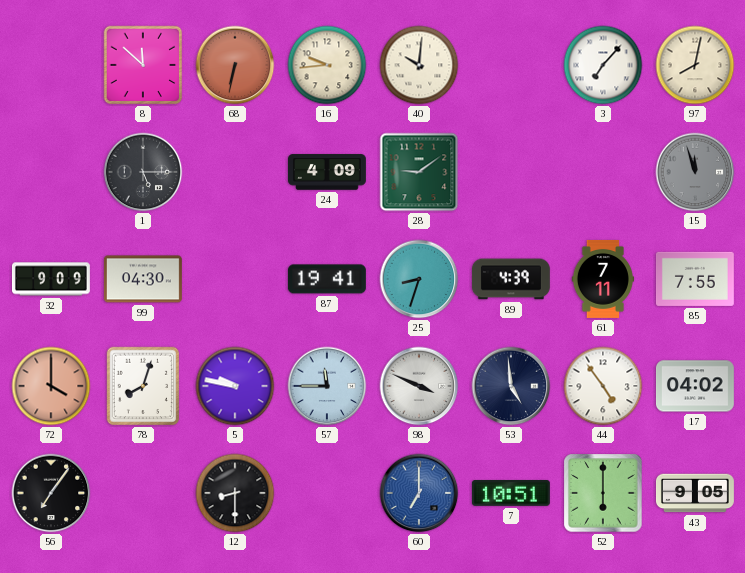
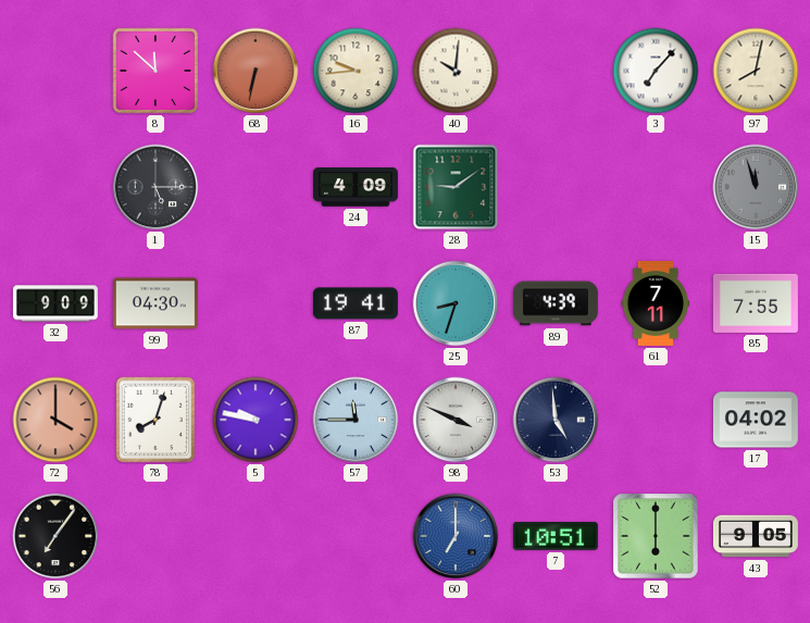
44: 4:54 -> none (603, 386)
12: 8:30 -> none (235, 493)
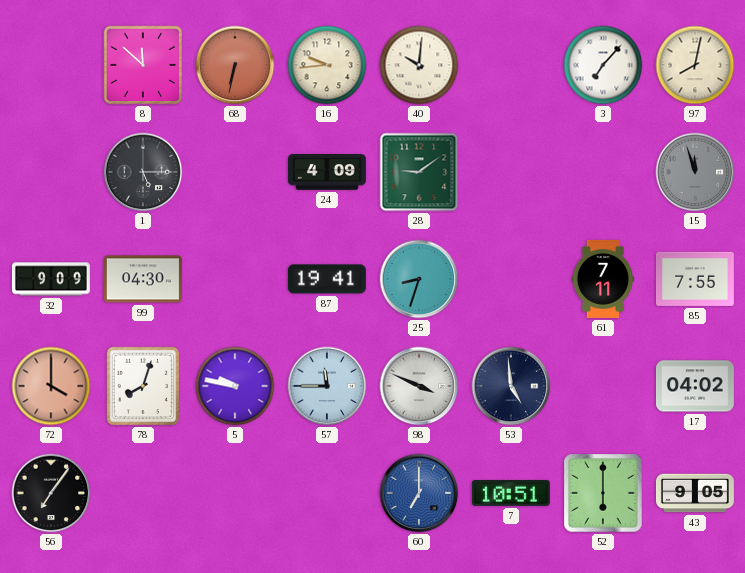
89: 4:39 -> none (556, 303)
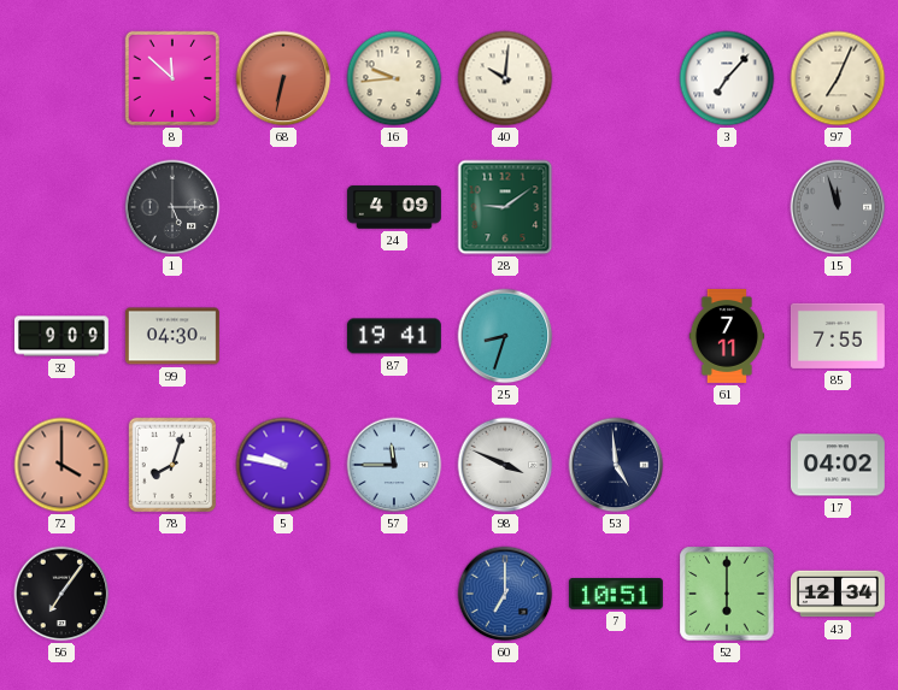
97: 8:02 -> 7:04 (838, 78)
43: 9:05 -> 12:34 (838, 594)
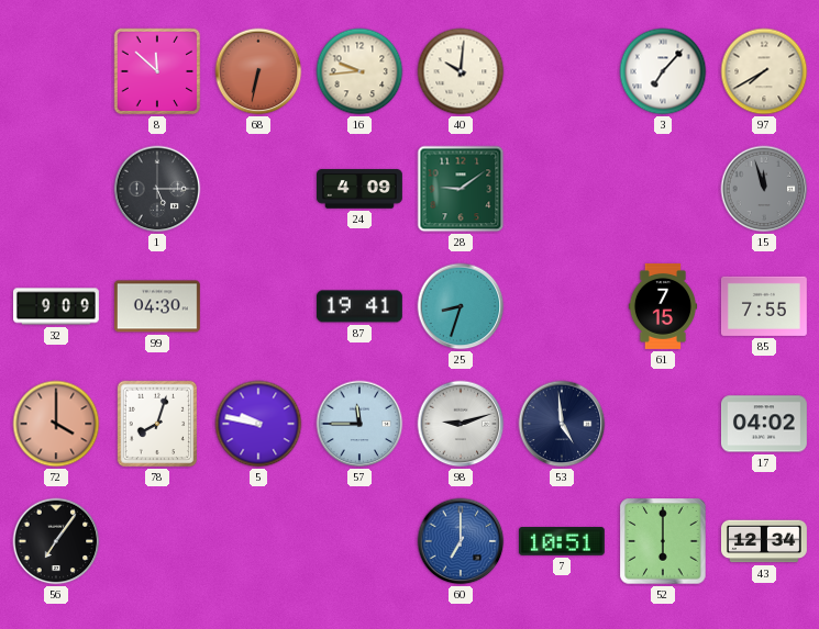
97: 7:04 -> 7:40 (764, 71)
61: 7:11 -> 7:15 (662, 306)
98: 3:49 -> 9:12 (461, 424)
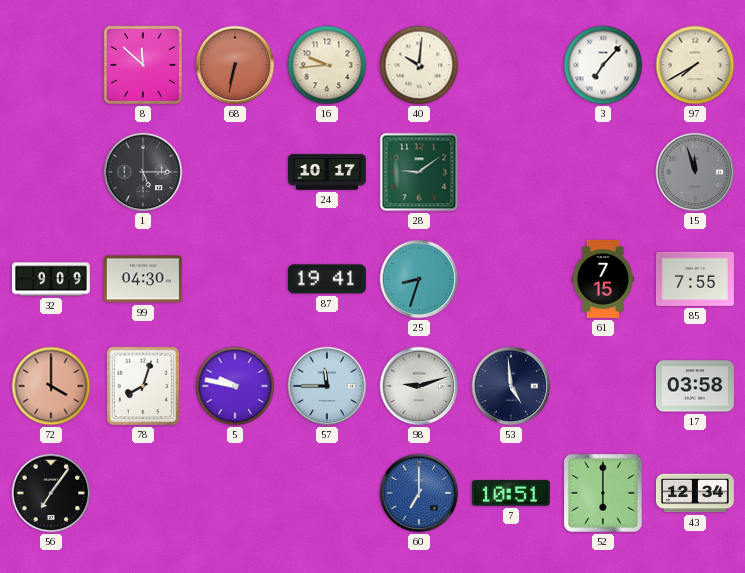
24: 4:09 -> 10:17 (327, 172)
17: 04:02 -> 03:58 (695, 386)
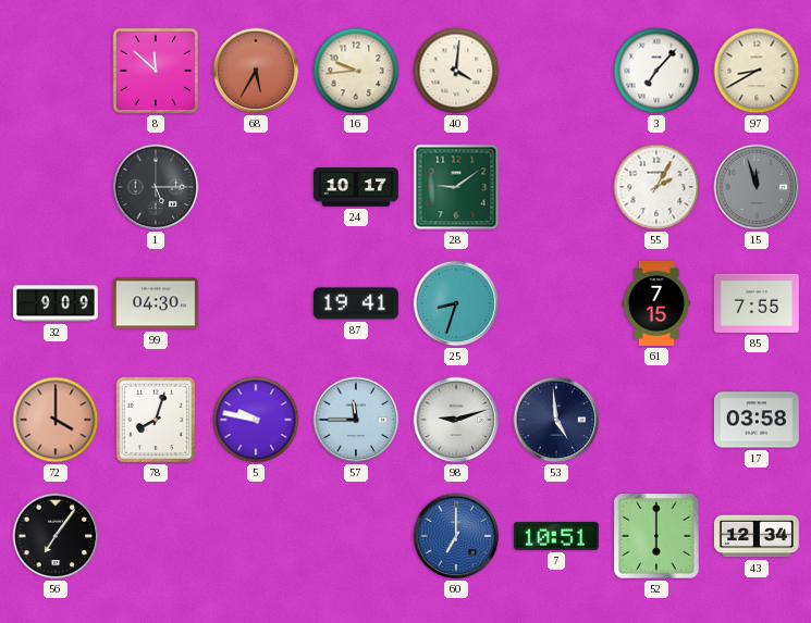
68: 6:32 -> 5:35 (256, 71)
40: 10:01 -> 4:01 (456, 71)
97: 7:40 -> 8:40 (757, 71)
55: none -> 2:05 (656, 187)
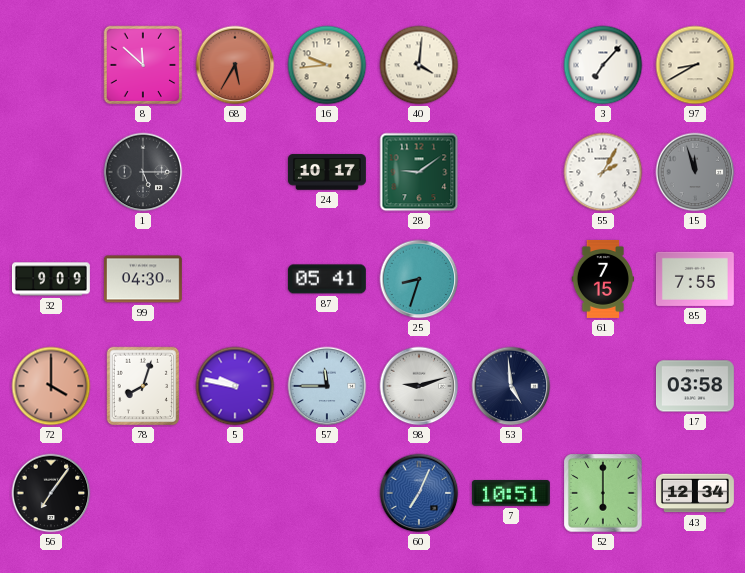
87: 19:41 -> 05:41 (327, 279)
60: 7:00 -> 7:04 (419, 493)
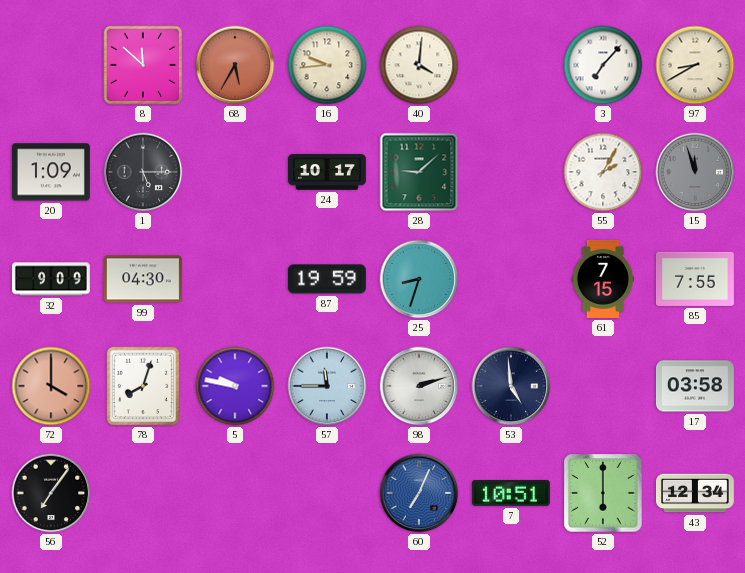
20: none -> 1:09 (51, 172)
28: 9:09 -> 9:08 (419, 172)
87: 05:41 -> 19:59 (327, 279)
98: 9:12 -> 2:12 (419, 386)
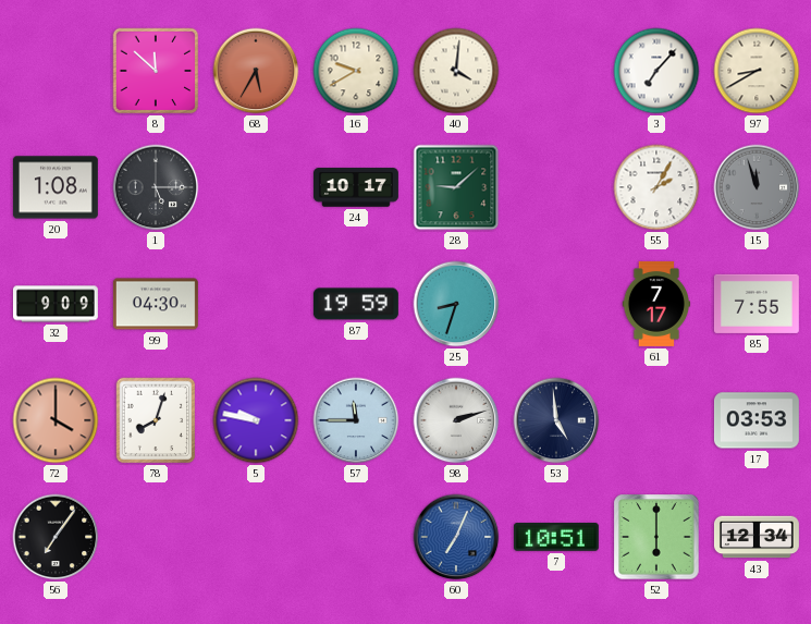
16: 9:44 -> 9:40 (356, 71)
20: 1:09 -> 1:08 (56, 187)
61: 7:15 -> 7:17 (655, 304)
17: 03:58 -> 03:53 (757, 420)
